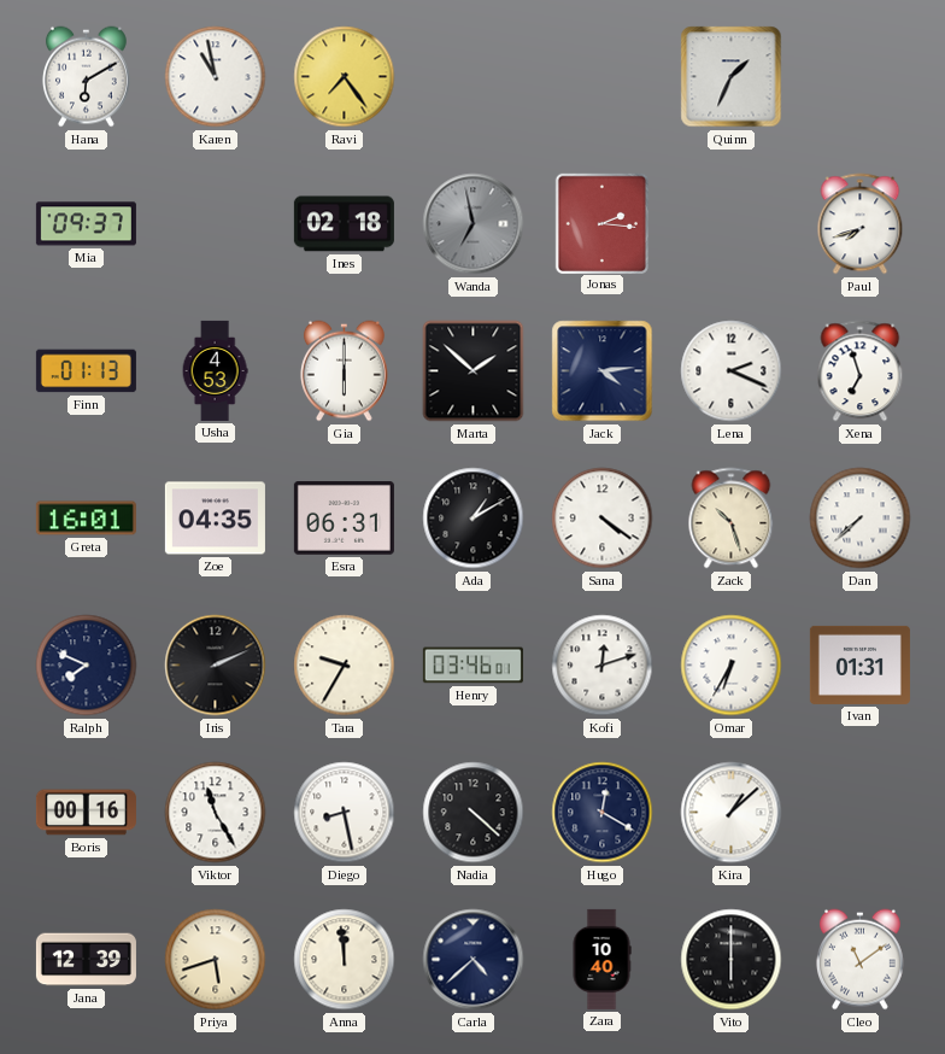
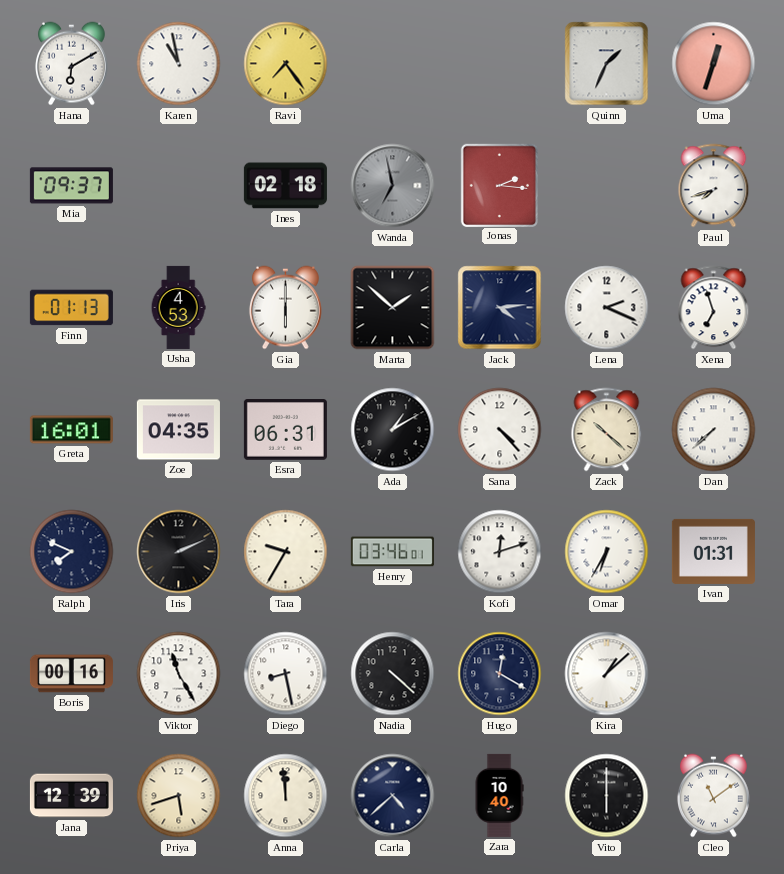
Uma: none -> 12:33 (714, 64)
Sana: 4:21 -> 4:23 (500, 430)
Zack: 10:27 -> 10:22 (607, 430)
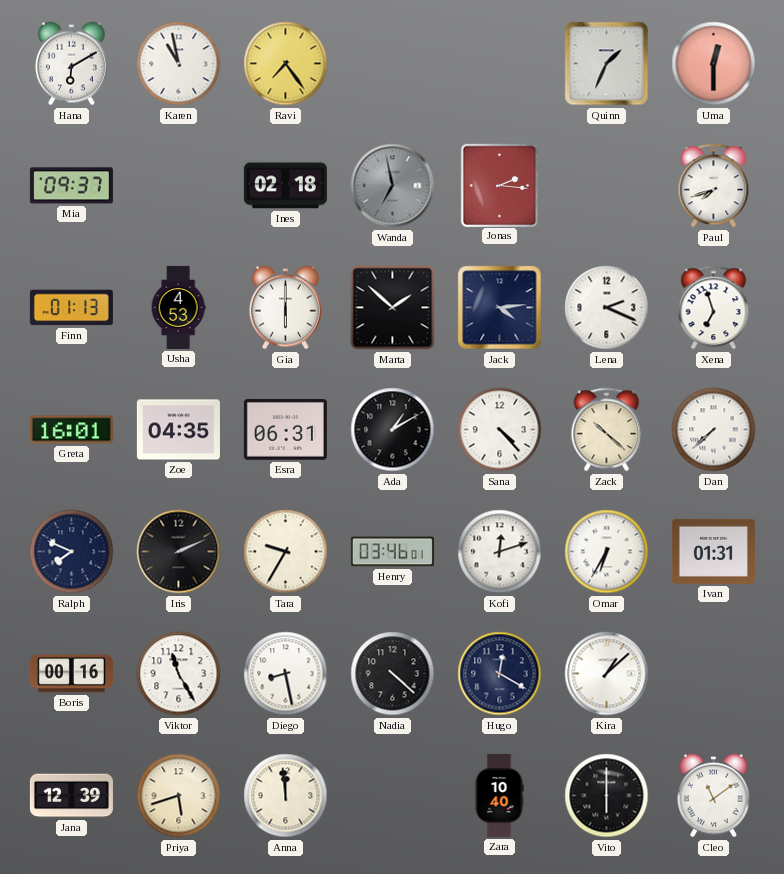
Uma: 12:33 -> 12:30 (714, 64)
Carla: 4:38 -> none (393, 796)
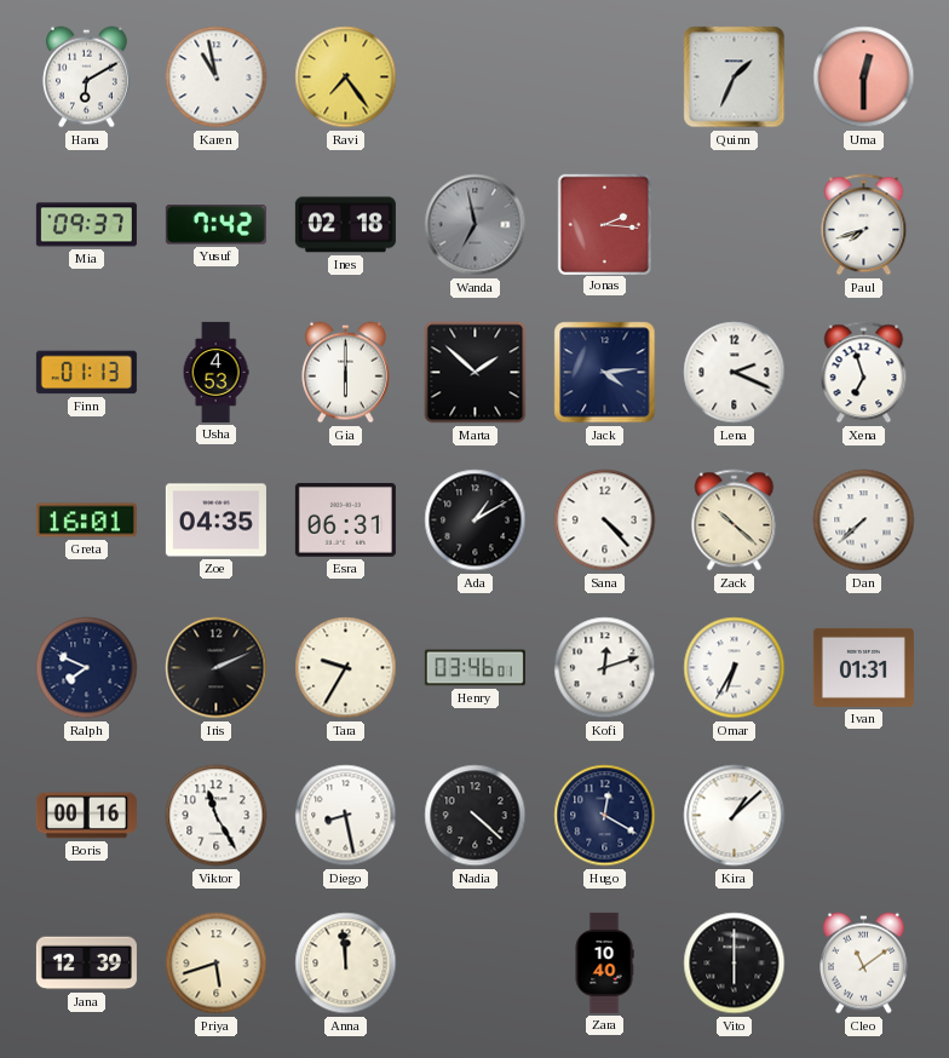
Yusuf: none -> 7:42 (215, 225)
